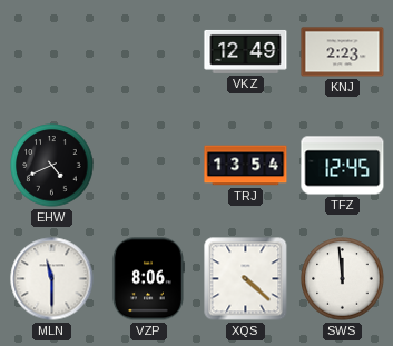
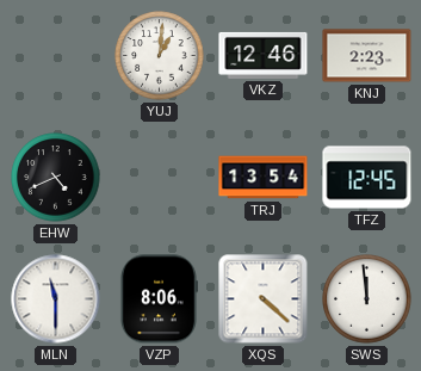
YUJ: none -> 1:01 (160, 56)
VKZ: 12:49 -> 12:46 (264, 55)
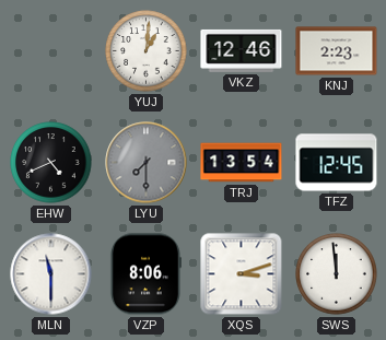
LYU: none -> 7:30 (147, 163)
XQS: 4:22 -> 3:12 (242, 274)
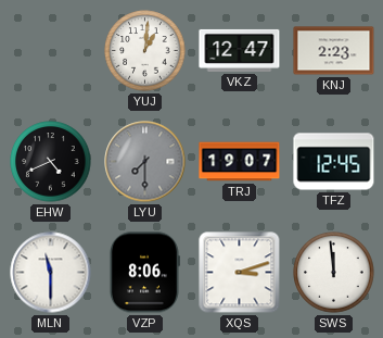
VKZ: 12:46 -> 12:47 (240, 50)
TRJ: 13:54 -> 19:07 (240, 162)
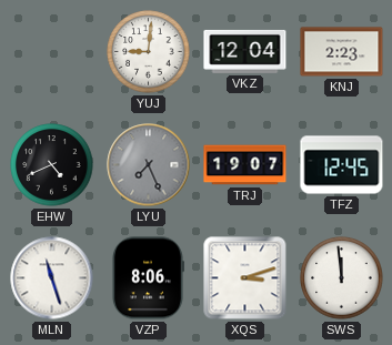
YUJ: 1:01 -> 9:01 (149, 52)
VKZ: 12:47 -> 12:04 (245, 51)
LYU: 7:30 -> 7:26 (149, 165)
MLN: 11:30 -> 11:27 (52, 278)
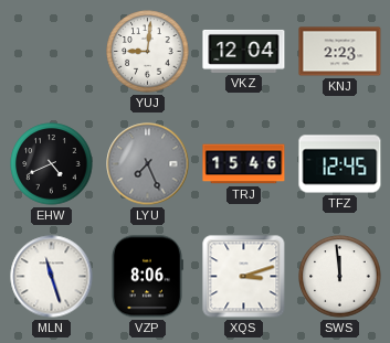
TRJ: 19:07 -> 15:46 (244, 164)
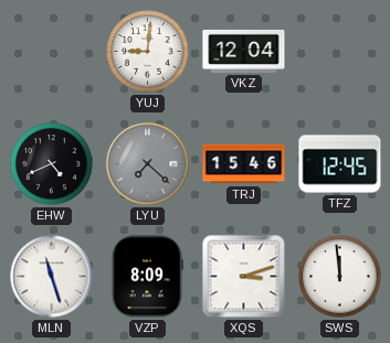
KNJ: 2:23 -> none (340, 52)
LYU: 7:26 -> 7:22 (148, 164)
VZP: 8:06 -> 8:09 (147, 277)
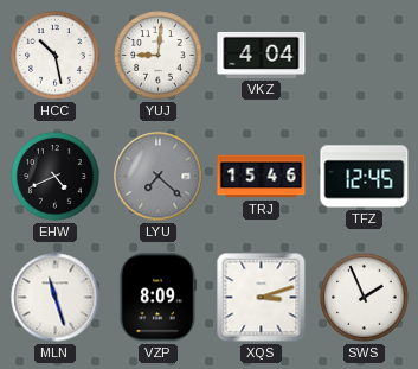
HCC: none -> 10:28 (56, 56)
VKZ: 12:04 -> 4:04 (262, 55)
SWS: 11:59 -> 1:56 (365, 298)
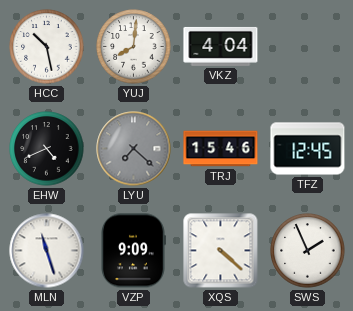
YUJ: 9:01 -> 8:01 (134, 47)
VZP: 8:09 -> 9:09 (133, 251)
XQS: 3:12 -> 4:22 (221, 251)
